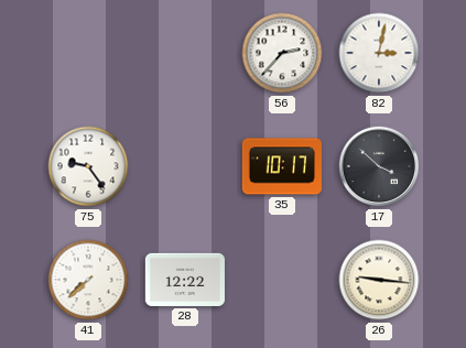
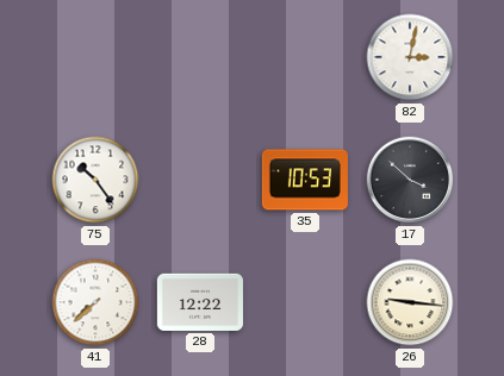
56: 2:37 -> none (282, 53)
75: 9:24 -> 10:24 (95, 180)
35: 10:17 -> 10:53 (305, 180)
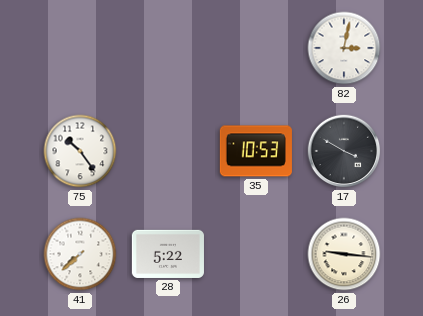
17: 3:52 -> 3:50 (344, 151)
28: 12:22 -> 5:22 (168, 254)
